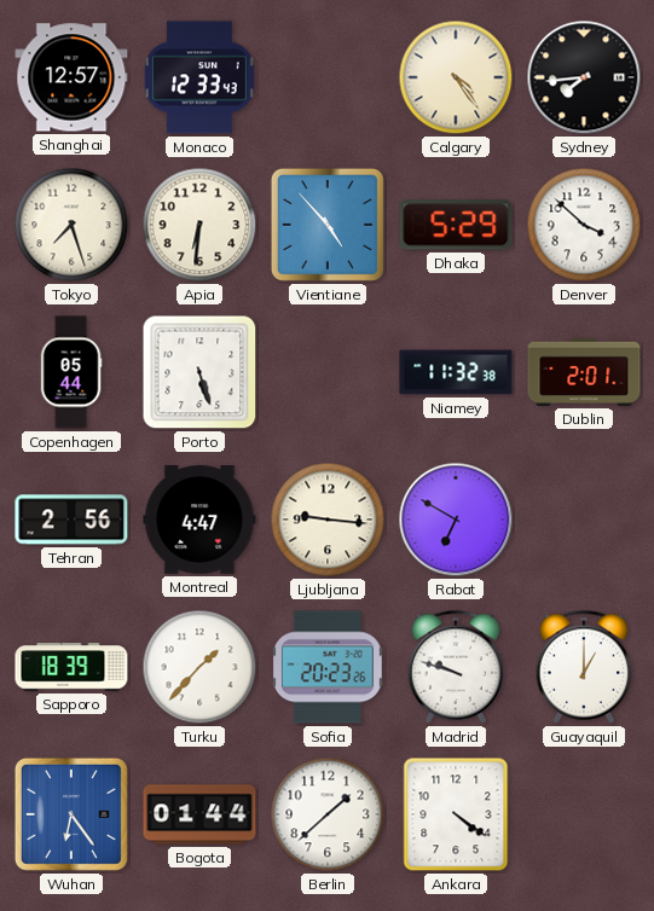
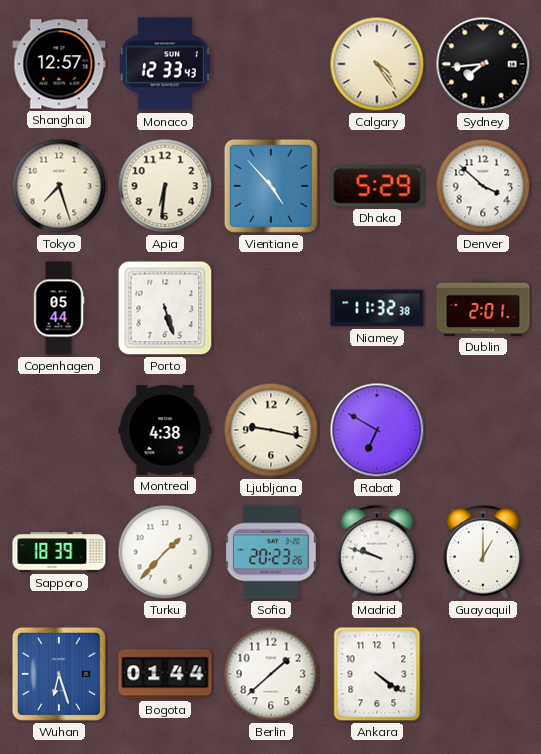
Tehran: 2:56 -> none (71, 520)
Montreal: 4:47 -> 4:38 (165, 430)
Ljubljana: 9:16 -> 9:17 (271, 430)
Wuhan: 6:24 -> 6:27 (59, 674)
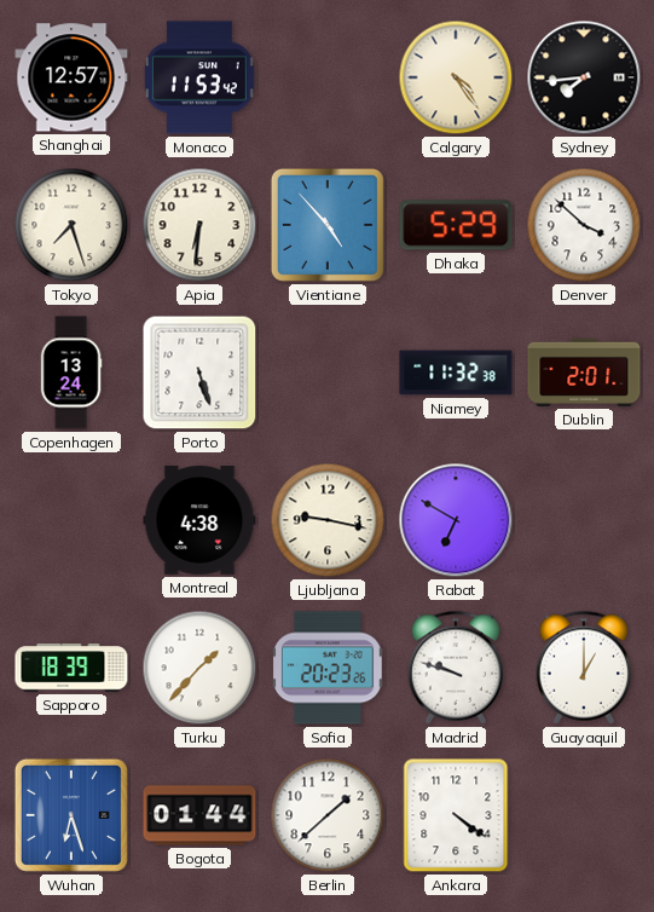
Monaco: 12:33 -> 11:53 (199, 77)
Copenhagen: 05:44 -> 13:24 (71, 373)
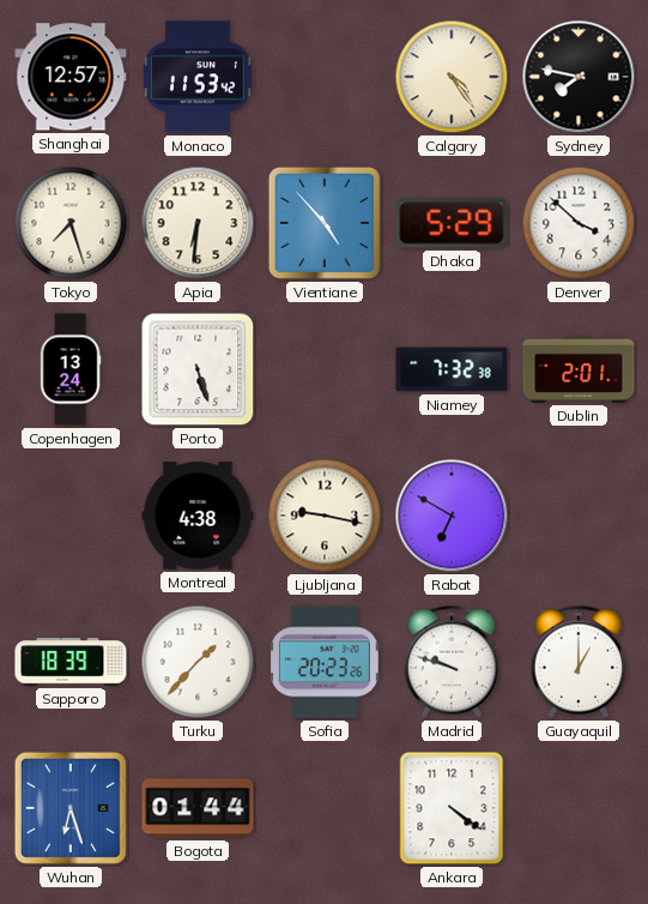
Sydney: 7:44 -> 7:47 (579, 77)
Niamey: 11:32 -> 7:32 (452, 369)
Berlin: 1:38 -> none (328, 815)
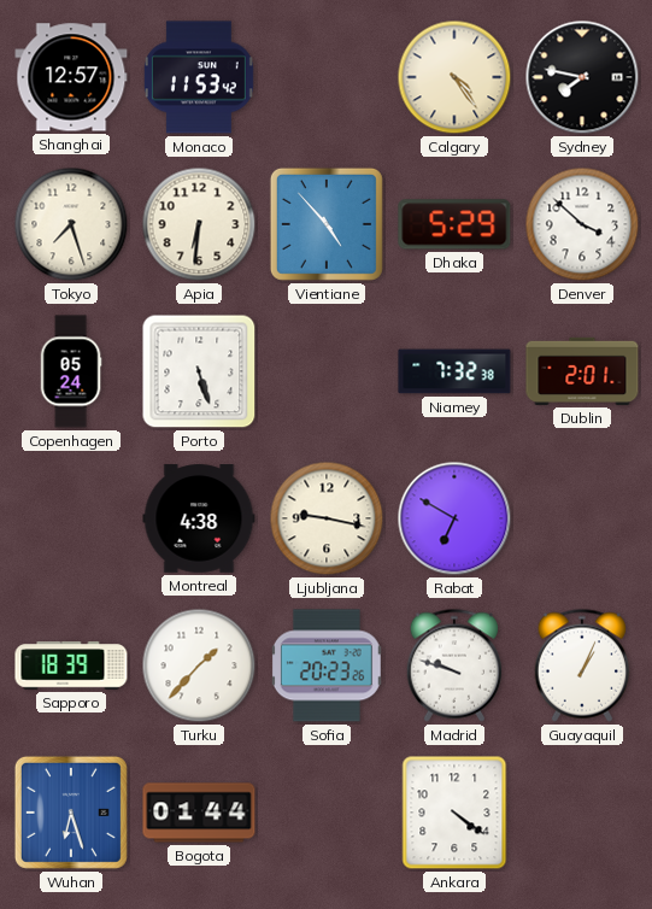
Copenhagen: 13:24 -> 05:24 (71, 371)
Guayaquil: 1:00 -> 1:04 (582, 665)
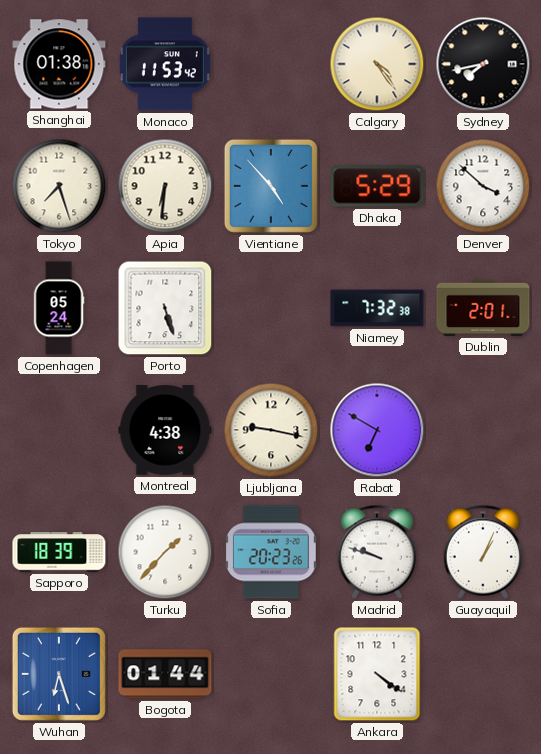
Shanghai: 12:57 -> 01:38 (59, 64)
Sydney: 7:47 -> 7:43 (483, 64)
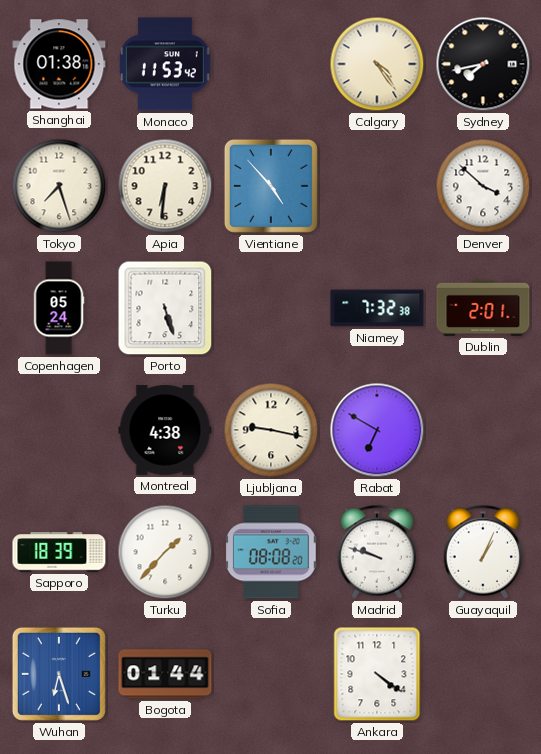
Dhaka: 5:29 -> none (377, 186)
Sofia: 20:23 -> 08:08 (272, 552)
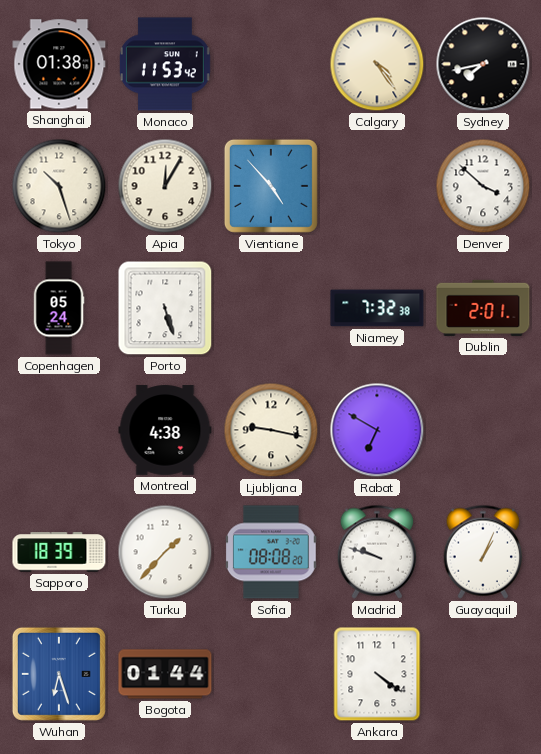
Tokyo: 7:27 -> 10:27 (59, 186)
Apia: 6:31 -> 12:05 (165, 186)
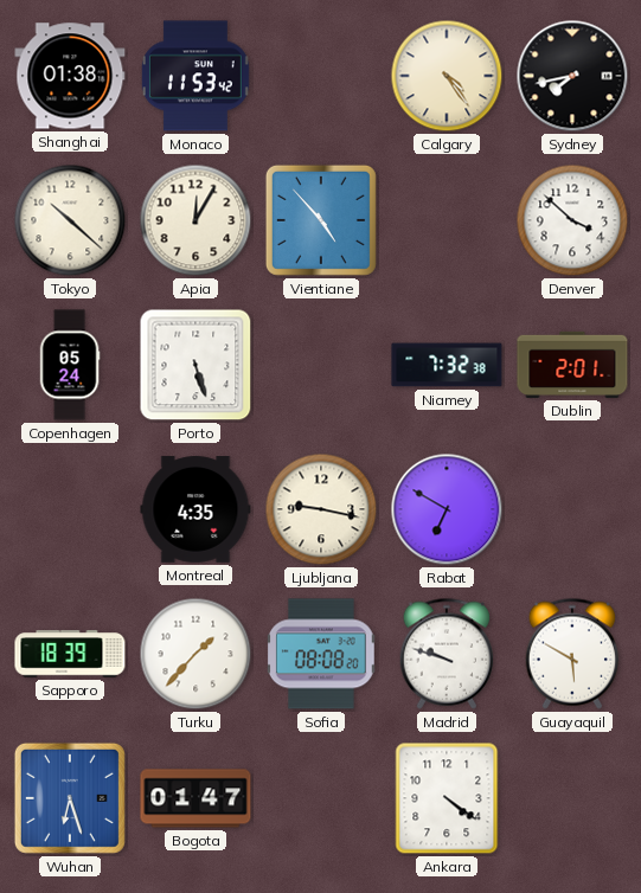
Tokyo: 10:27 -> 10:22 (70, 220)
Montreal: 4:38 -> 4:35 (195, 509)
Guayaquil: 1:04 -> 5:50 (572, 654)
Bogota: 01:44 -> 01:47 (195, 798)
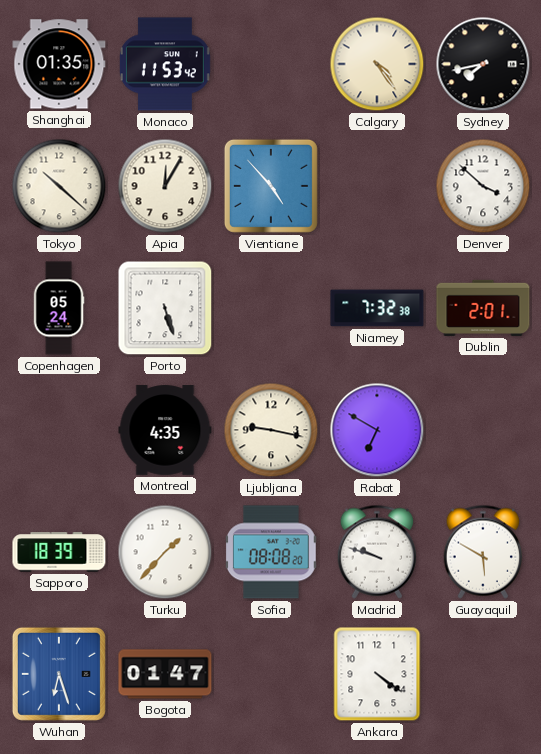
Shanghai: 01:38 -> 01:35 (59, 64)
